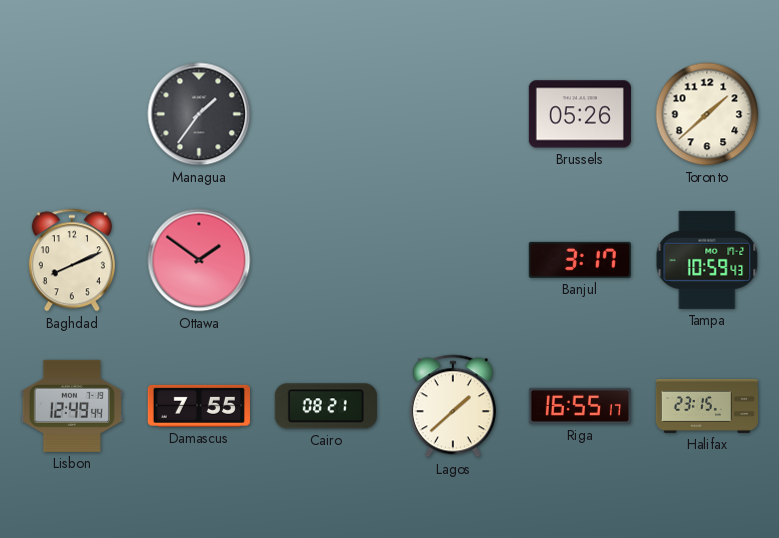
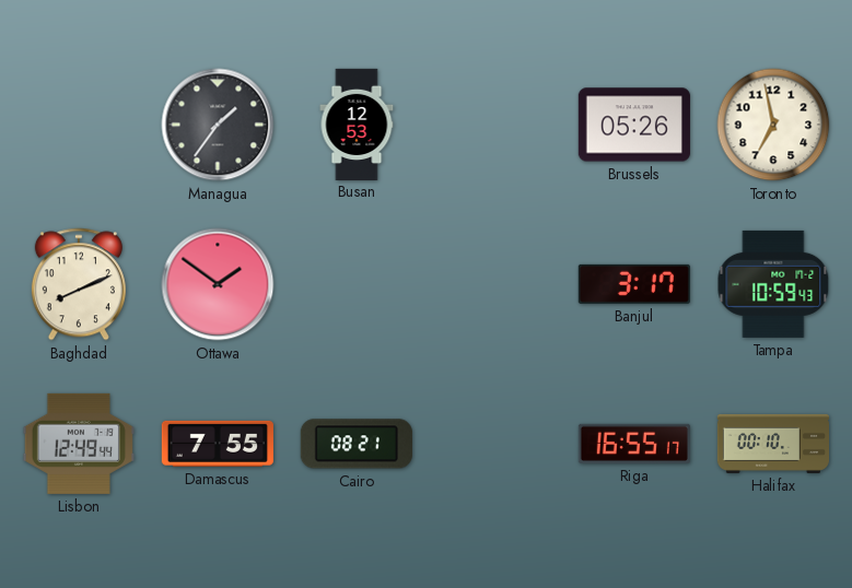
Busan: none -> 12:53 (357, 124)
Toronto: 1:38 -> 6:58 (773, 125)
Lagos: 1:38 -> none (453, 406)
Halifax: 23:15 -> 00:10 (772, 444)
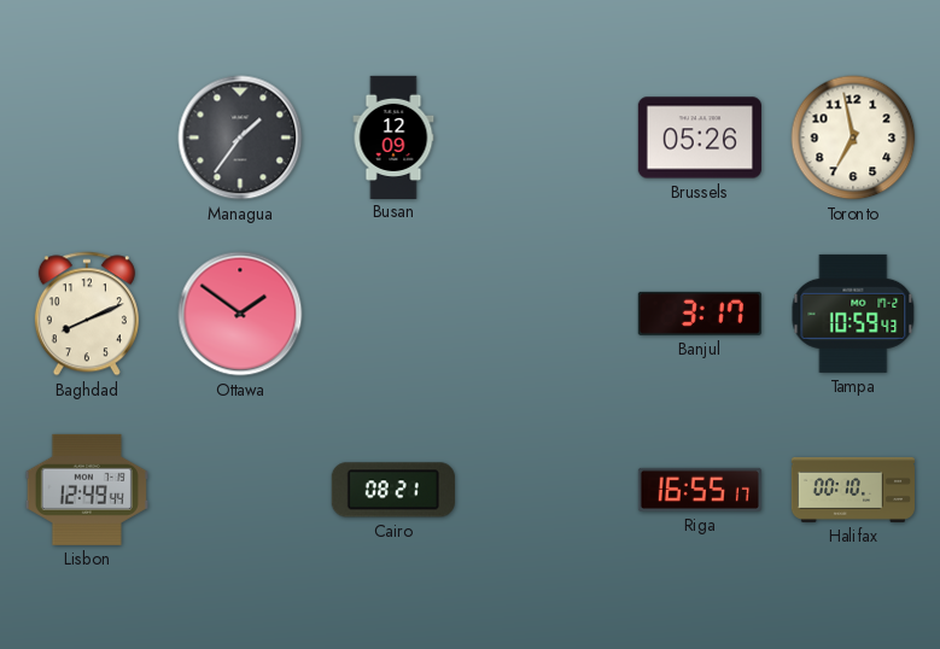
Busan: 12:53 -> 12:09 (393, 136)
Damascus: 7:55 -> none (218, 444)
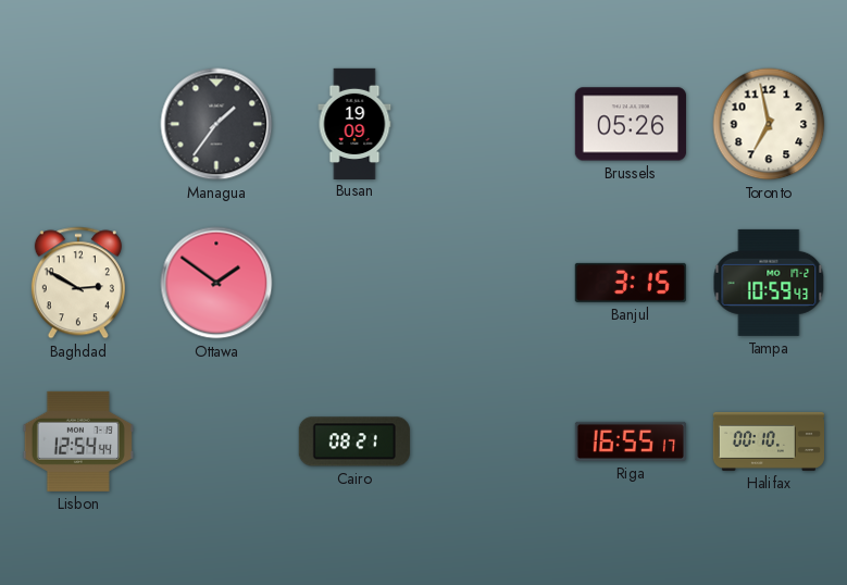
Busan: 12:09 -> 19:09 (354, 123)
Baghdad: 8:11 -> 2:50 (78, 283)
Banjul: 3:17 -> 3:15 (631, 283)
Lisbon: 12:49 -> 12:54 (78, 441)
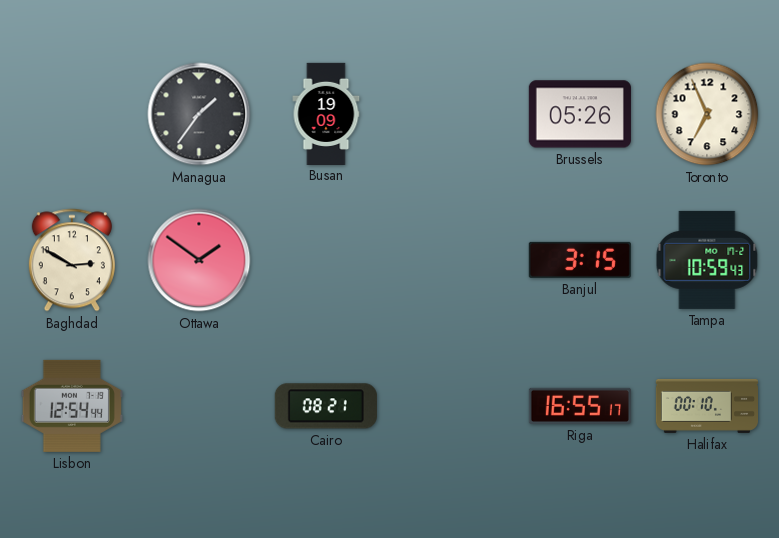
Toronto: 6:58 -> 6:56 (707, 114)
